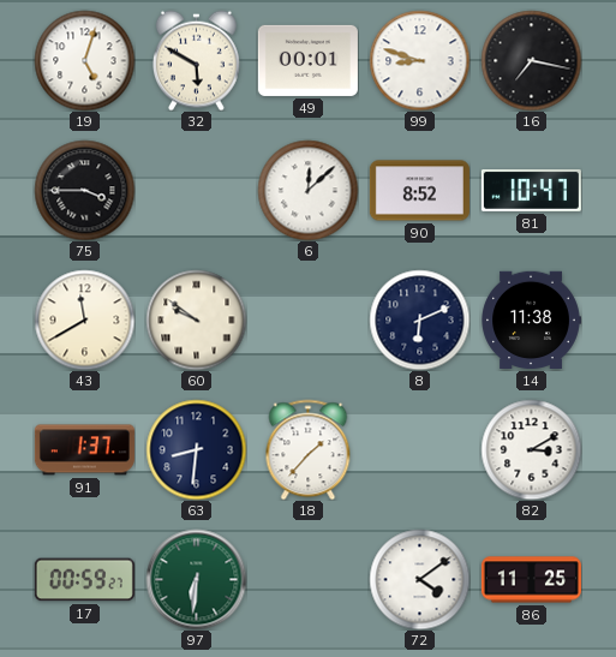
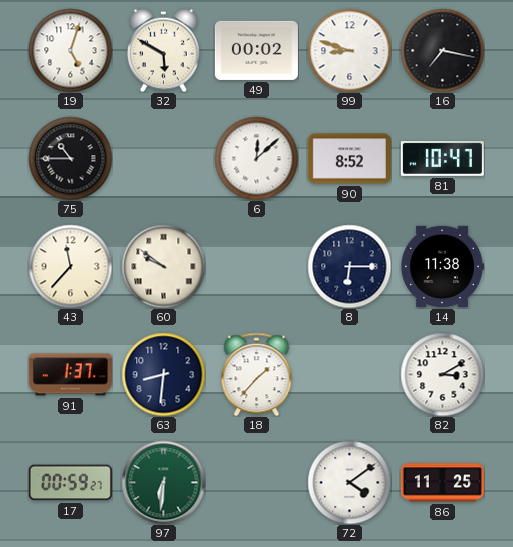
49: 00:01 -> 00:02 (256, 50)
75: 3:45 -> 10:45 (70, 158)
43: 11:40 -> 11:37 (70, 266)
8: 6:11 -> 6:15 (349, 266)
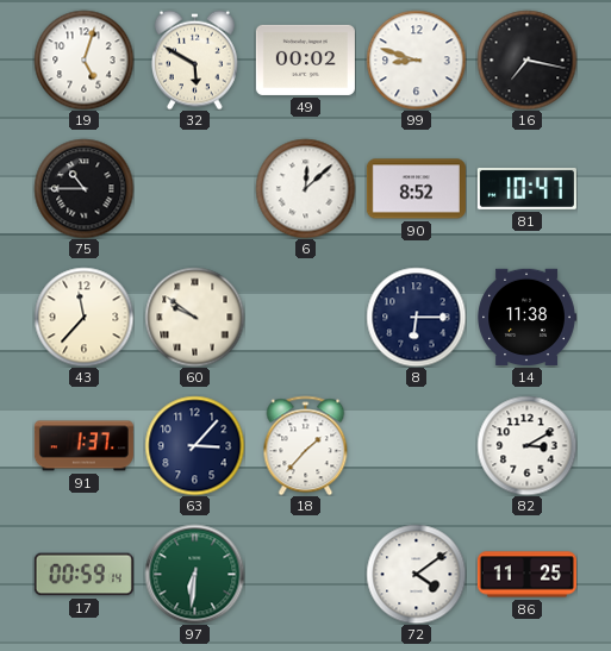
63: 8:31 -> 3:07 (194, 445)
17: 00:59:27 -> 00:59:14 (83, 575)
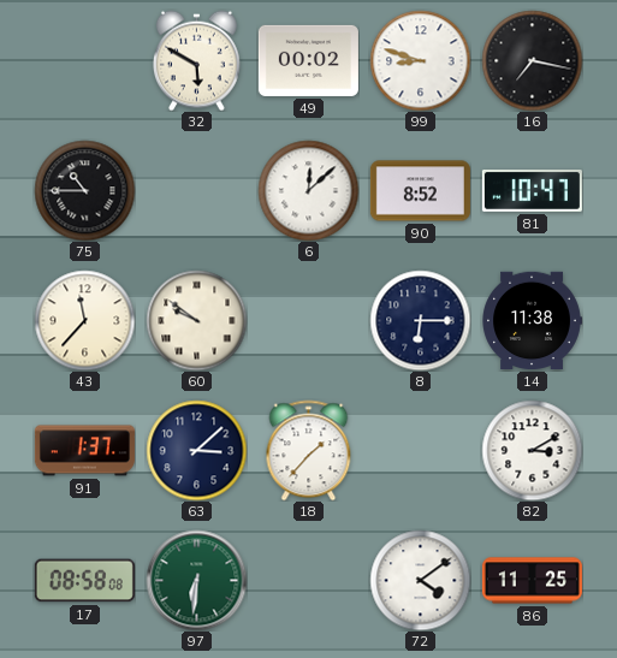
19: 5:03 -> none (83, 60)
63: 3:07 -> 3:08 (196, 450)
17: 00:59 -> 08:58 (84, 581)
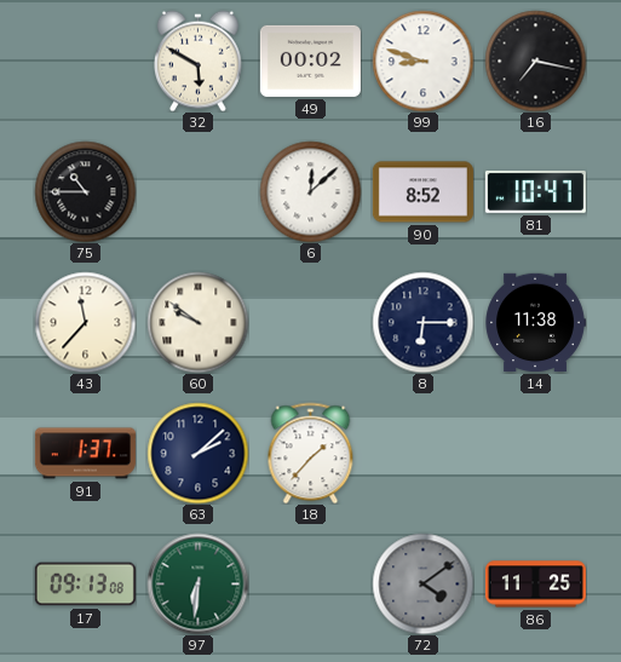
63: 3:08 -> 2:08 (197, 453)
82: 3:10 -> none (532, 450)
17: 08:58 -> 09:13 (85, 585)
72 dial: white -> grey (422, 583)
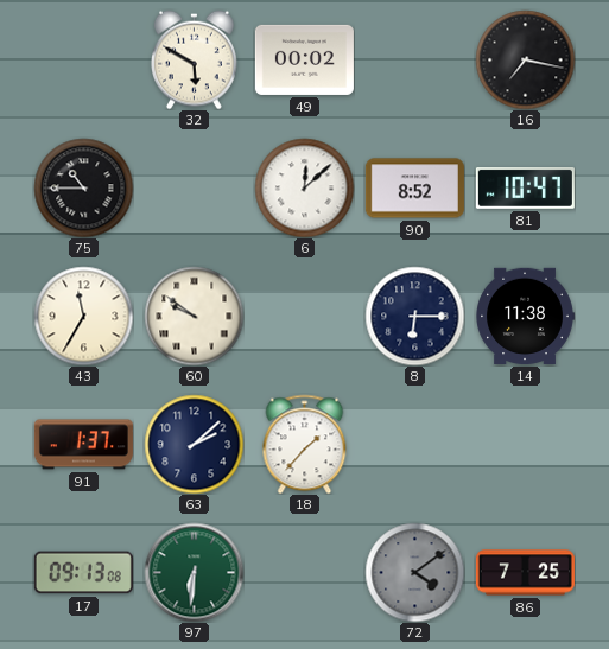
99: 8:48 -> none (422, 61)
43: 11:37 -> 11:35 (83, 316)
86: 11:25 -> 7:25 (525, 573)
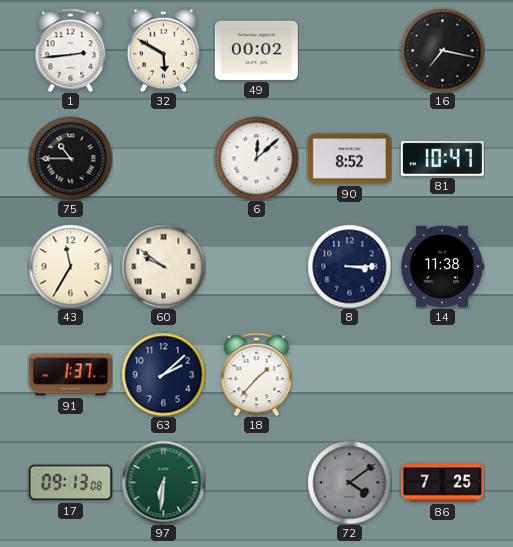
1: none -> 2:44 (71, 50)
8: 6:15 -> 3:15 (349, 266)
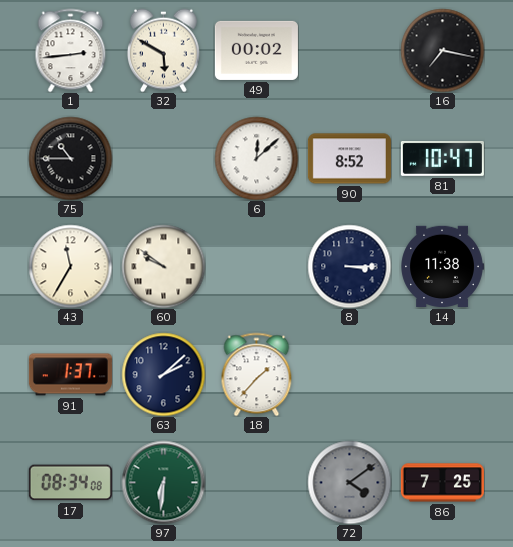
17: 09:13 -> 08:34 (70, 483)
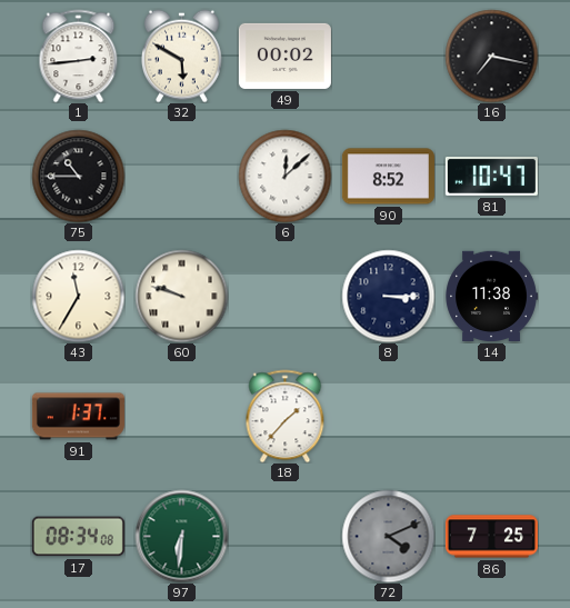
60: 9:51 -> 9:48 (181, 296)
63: 2:08 -> none (163, 374)
72: 4:09 -> 4:11 (388, 536)
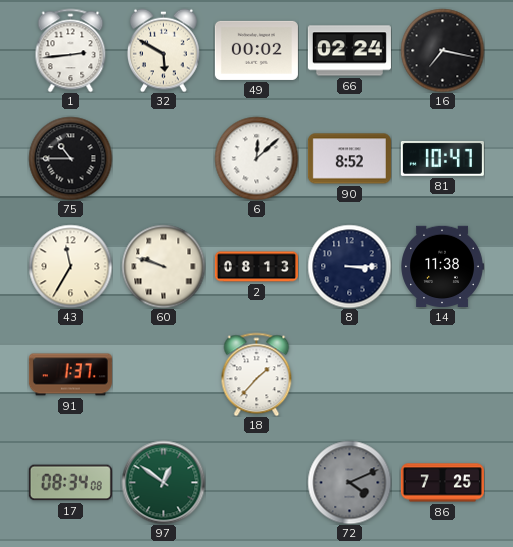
66: none -> 02:24 (349, 51)
2: none -> 08:13 (256, 267)
97: 6:31 -> 12:51 (163, 482)
